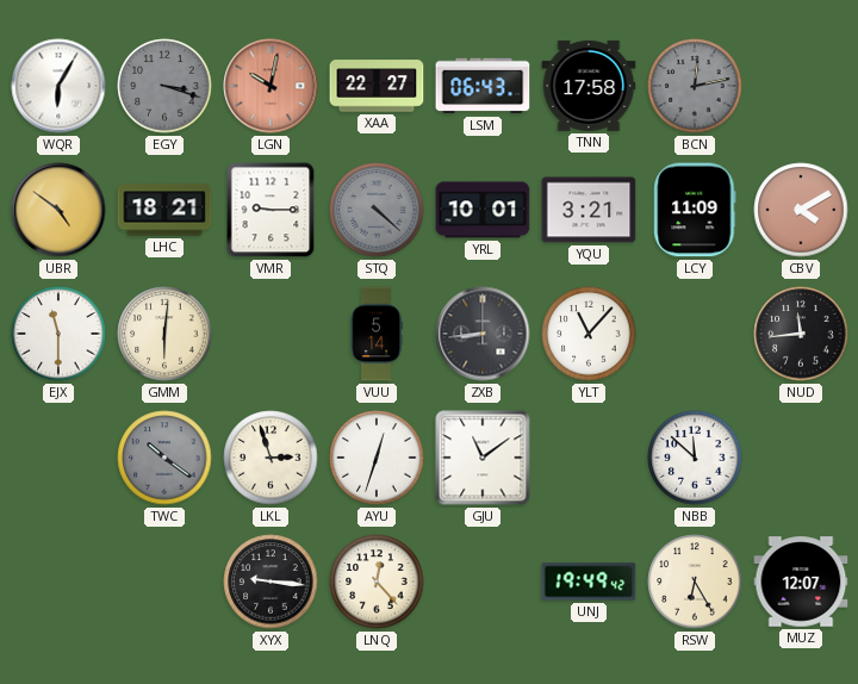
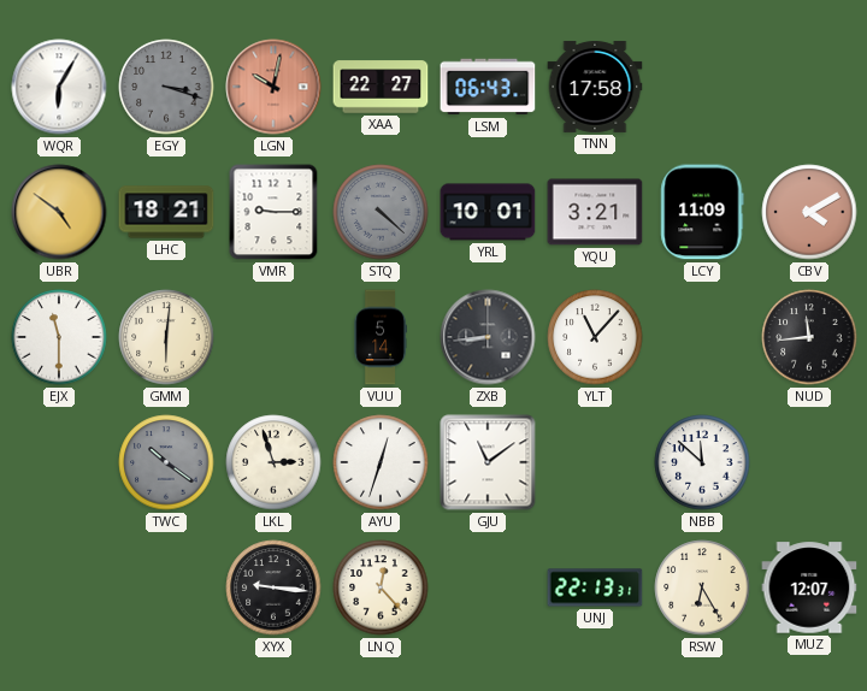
BCN: 12:13 -> none (695, 86)
UNJ: 19:49 -> 22:13 (595, 587)
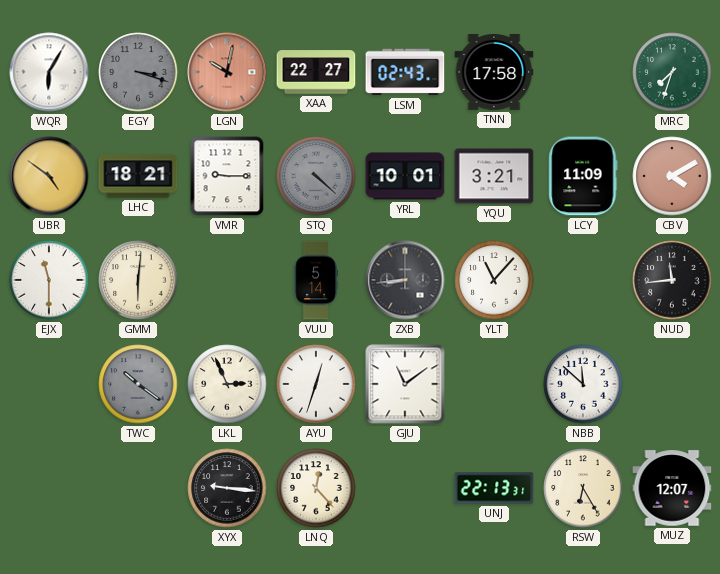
LSM: 06:43 -> 02:43 (405, 72)
MRC: none -> 7:33 (672, 72)
LKL: 2:57 -> 2:56 (227, 384)
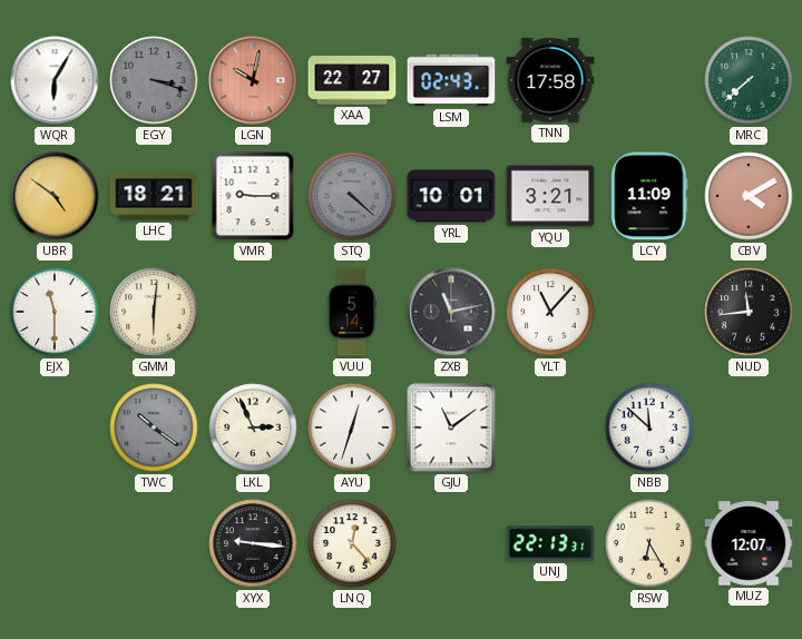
MRC: 7:33 -> 7:38 (749, 80)
ZXB: 8:44 -> 11:13 (451, 312)
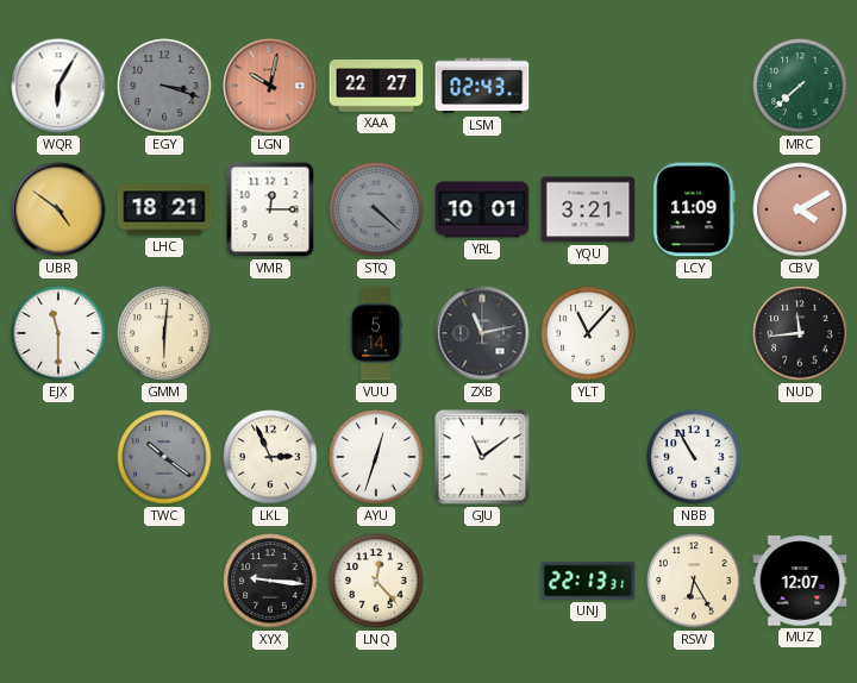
TNN: 17:58 -> none (550, 80)
VMR: 9:15 -> 12:15 (270, 209)
NBB: 11:52 -> 10:55 (694, 457)
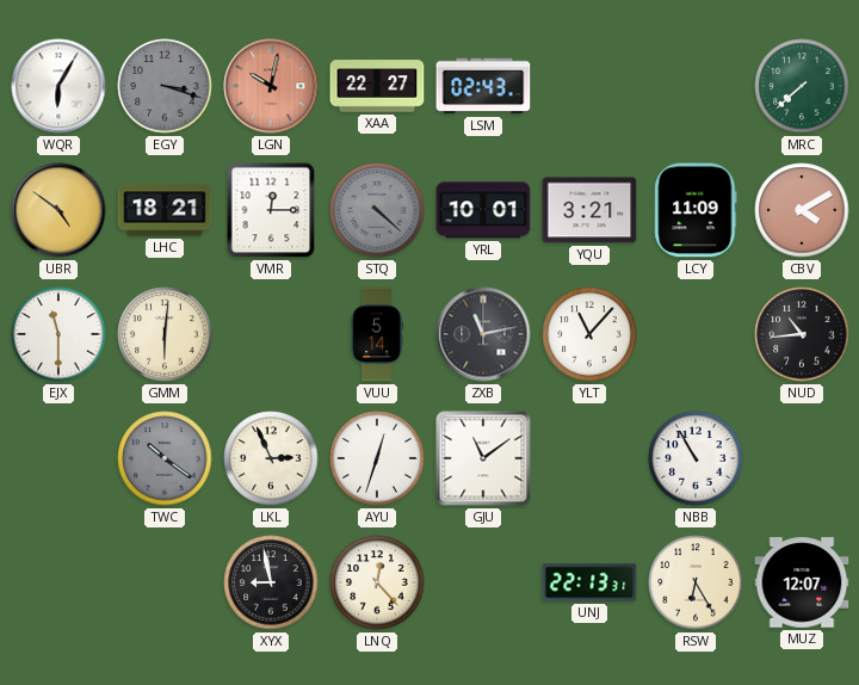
NUD: 11:44 -> 10:44 (802, 334)
XYX: 9:16 -> 8:58 (271, 582)
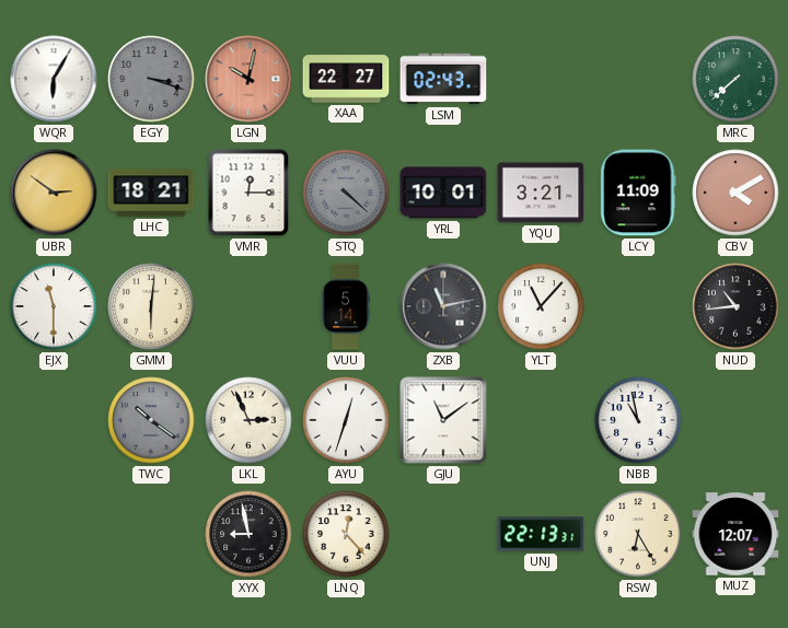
UBR: 4:51 -> 2:51 (54, 193)
NBB: 10:55 -> 10:58 (638, 420)
